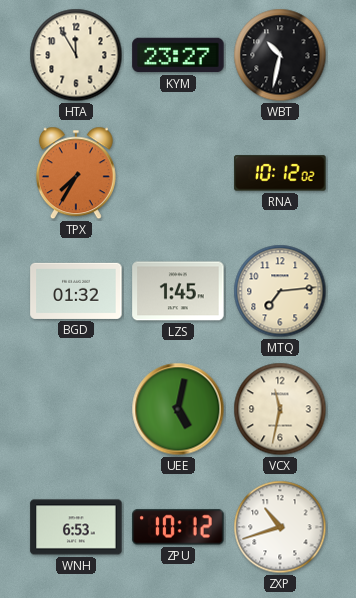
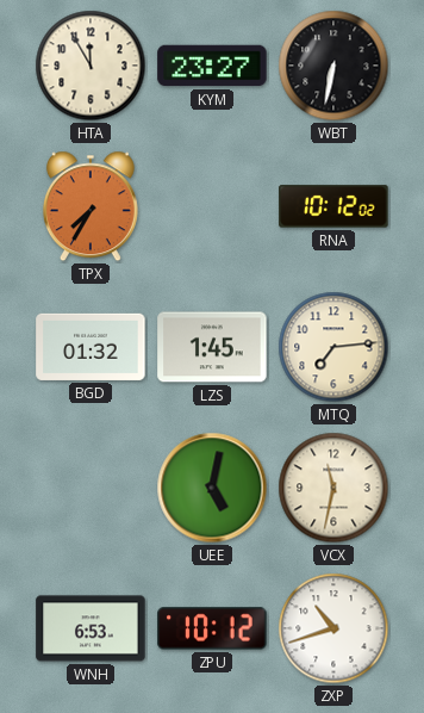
WBT: 10:32 -> 6:32 (333, 66)
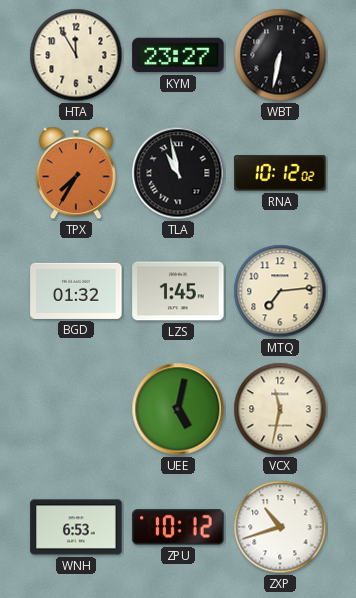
TLA: none -> 10:58 (178, 173)
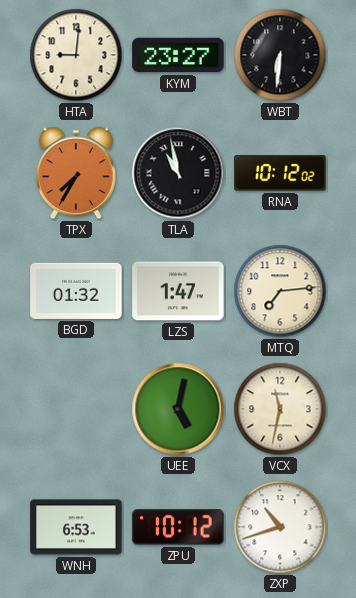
HTA: 11:55 -> 9:01 (76, 55)
WBT: 6:32 -> 6:31 (280, 55)
LZS: 1:45 -> 1:47 (178, 291)
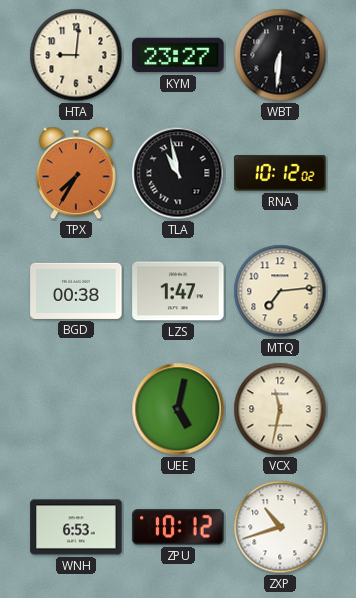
BGD: 01:32 -> 00:38 (76, 291)
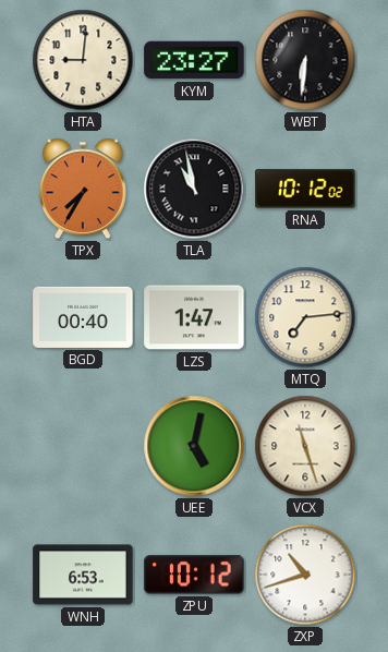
BGD: 00:38 -> 00:40 (83, 317)
VCX: 11:32 -> 11:27 (305, 446)
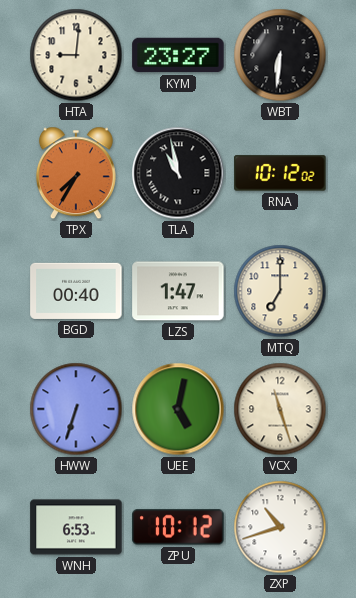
MTQ: 7:14 -> 7:00 (280, 291)
HWW: none -> 6:33 (76, 409)
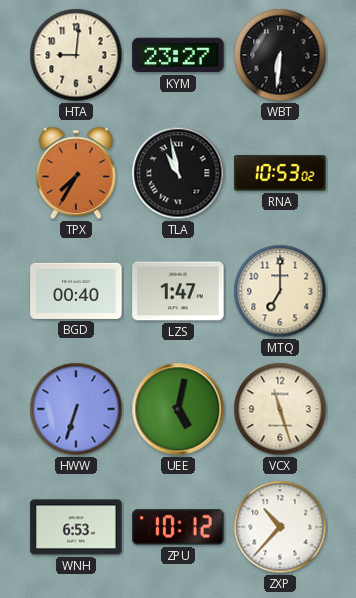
RNA: 10:12 -> 10:53 (280, 173)
ZXP: 10:42 -> 10:37 (280, 527)
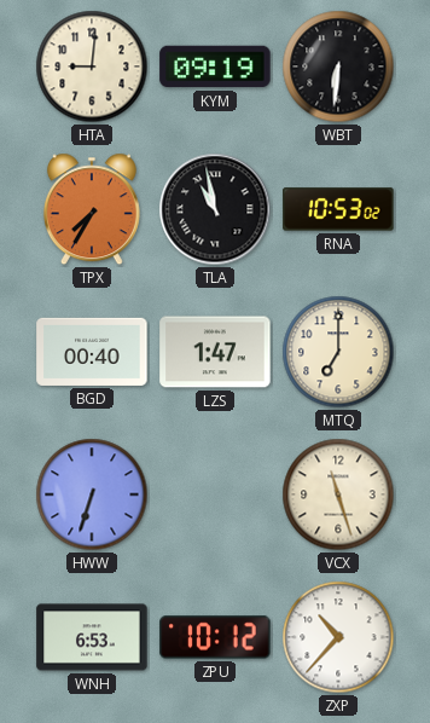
KYM: 23:27 -> 09:19 (215, 66)
UEE: 5:02 -> none (178, 409)
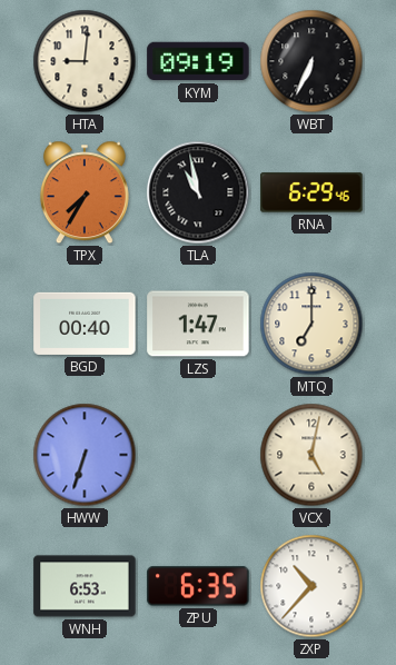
WBT: 6:31 -> 6:34 (311, 61)
RNA: 10:53 -> 6:29 (311, 192)
VCX: 11:27 -> 5:02 (311, 455)
ZPU: 10:12 -> 6:35 (198, 586)
